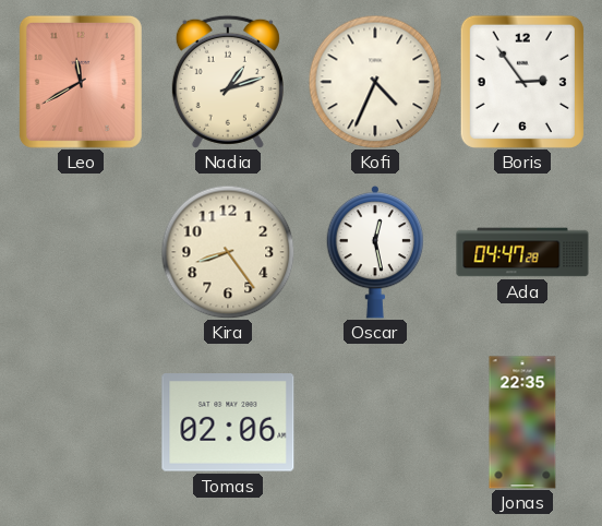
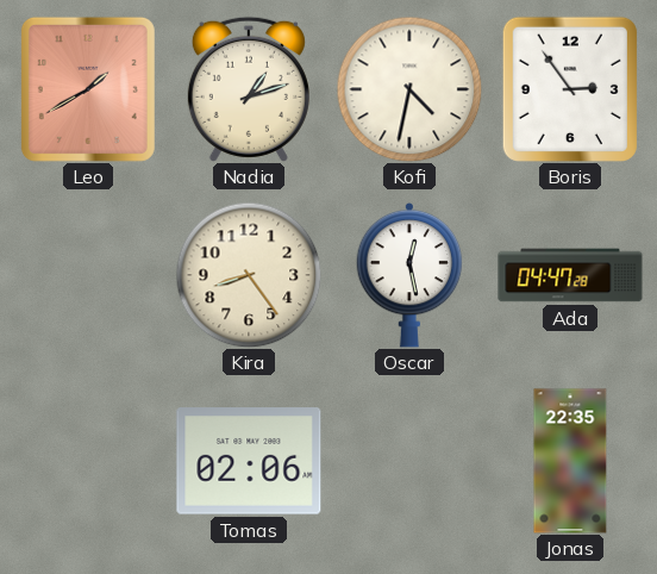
Leo: 11:40 -> 1:40 (88, 89)
Kofi: 4:34 -> 4:32 (409, 89)
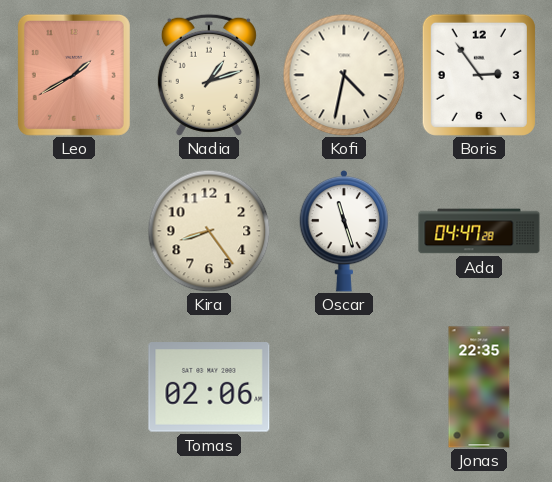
Oscar: 12:28 -> 11:27 (344, 231)
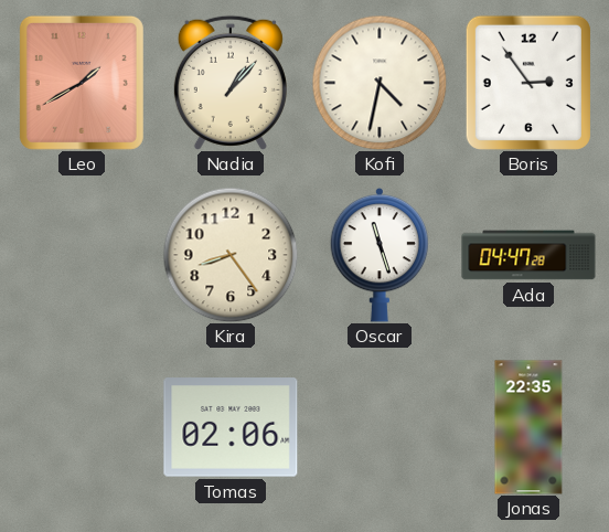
Nadia: 1:12 -> 1:07 (231, 83)
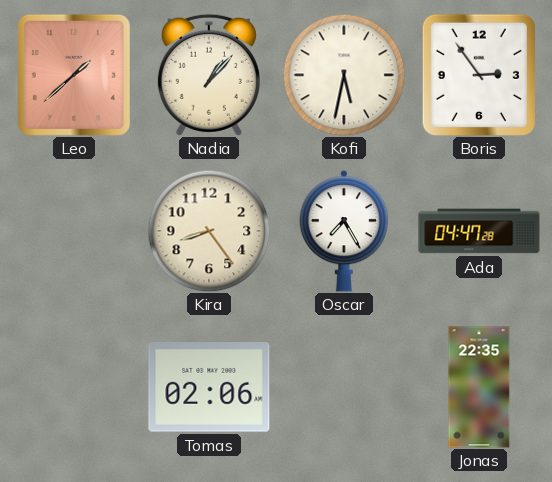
Leo: 1:40 -> 1:38 (74, 75)
Kofi: 4:32 -> 5:32 (344, 75)
Oscar: 11:27 -> 7:25 (344, 231)
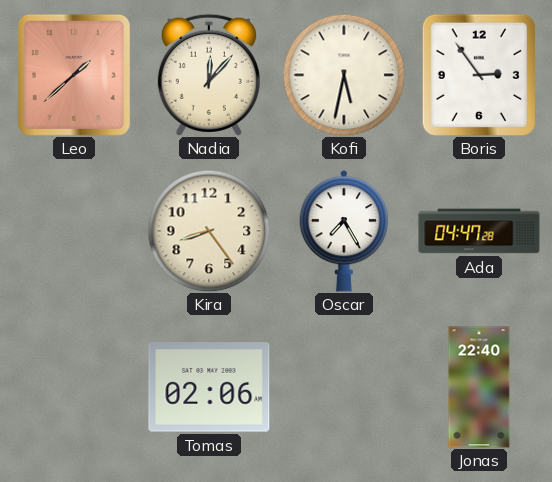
Nadia: 1:07 -> 12:07 (209, 75)
Jonas: 22:35 -> 22:40 (479, 387)
